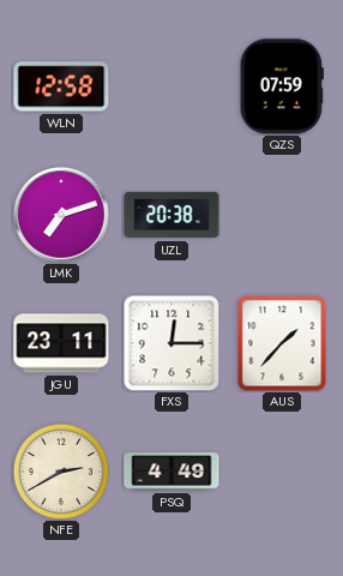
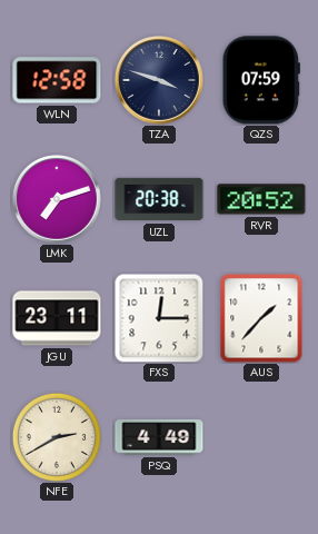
TZA: none -> 3:48 (159, 80)
RVR: none -> 20:52 (261, 199)
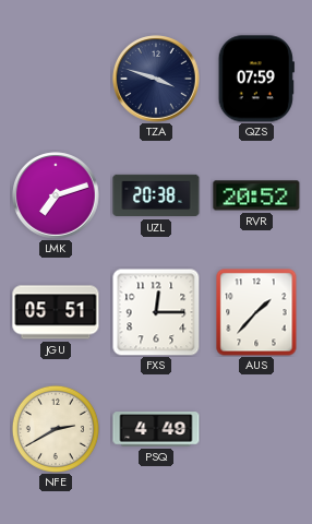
WLN: 12:58 -> none (57, 80)
JGU: 23:11 -> 05:51 (56, 312)
